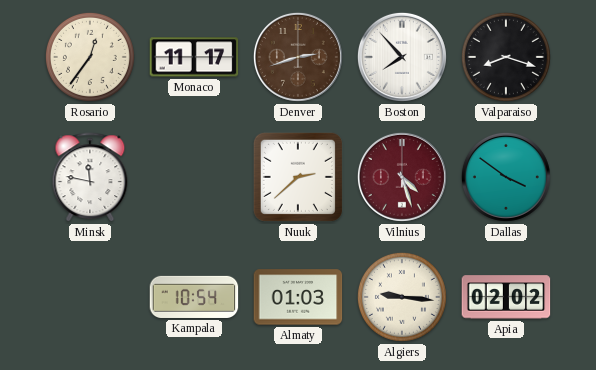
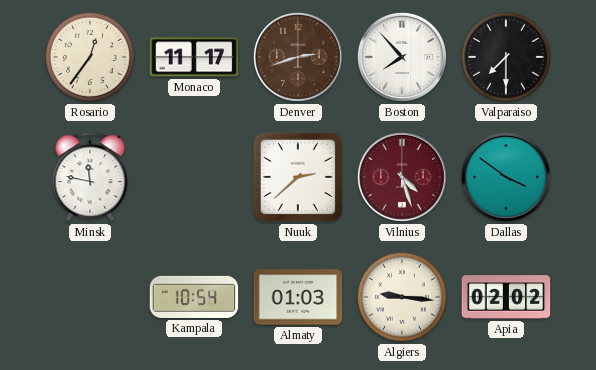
Valparaiso: 8:18 -> 7:30 (506, 57)
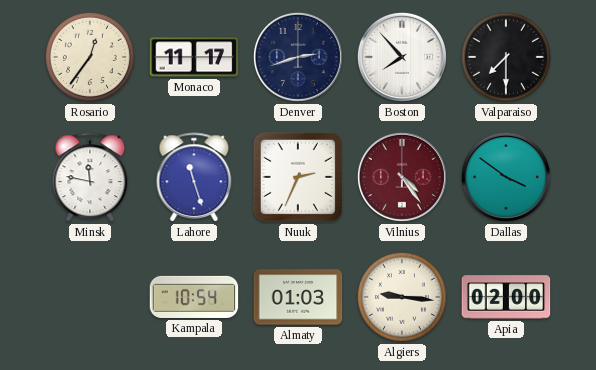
Denver dial: brown -> navy (298, 57)
Lahore: none -> 11:27 (194, 178)
Nuuk: 2:38 -> 2:34 (298, 177)
Vilnius: 4:27 -> 4:24 (402, 177)
Apia: 02:02 -> 02:00 (506, 297)
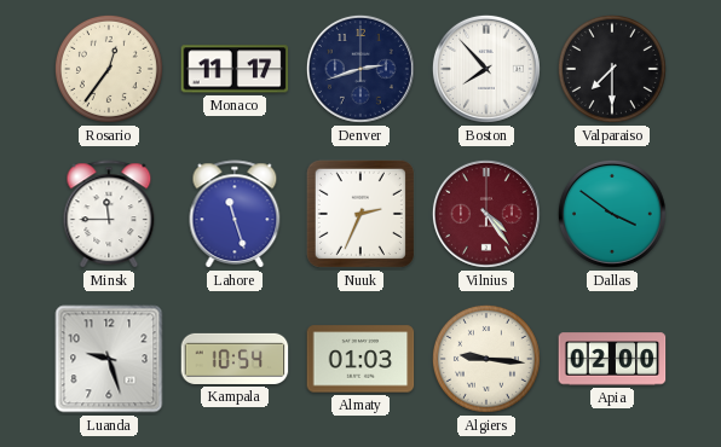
Minsk: 11:47 -> 11:45 (109, 215)
Luanda: none -> 9:27 (109, 359)
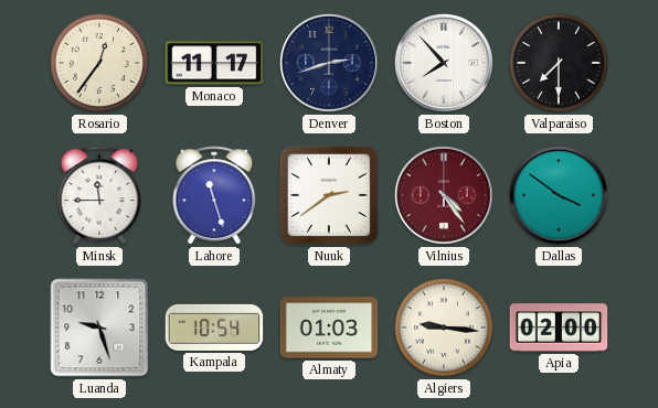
Nuuk: 2:34 -> 2:39 (329, 195)
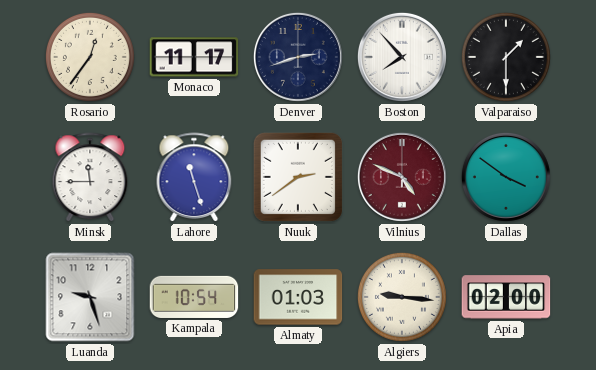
Valparaiso: 7:30 -> 1:30 (506, 57)
Vilnius: 4:24 -> 4:49 (402, 177)
